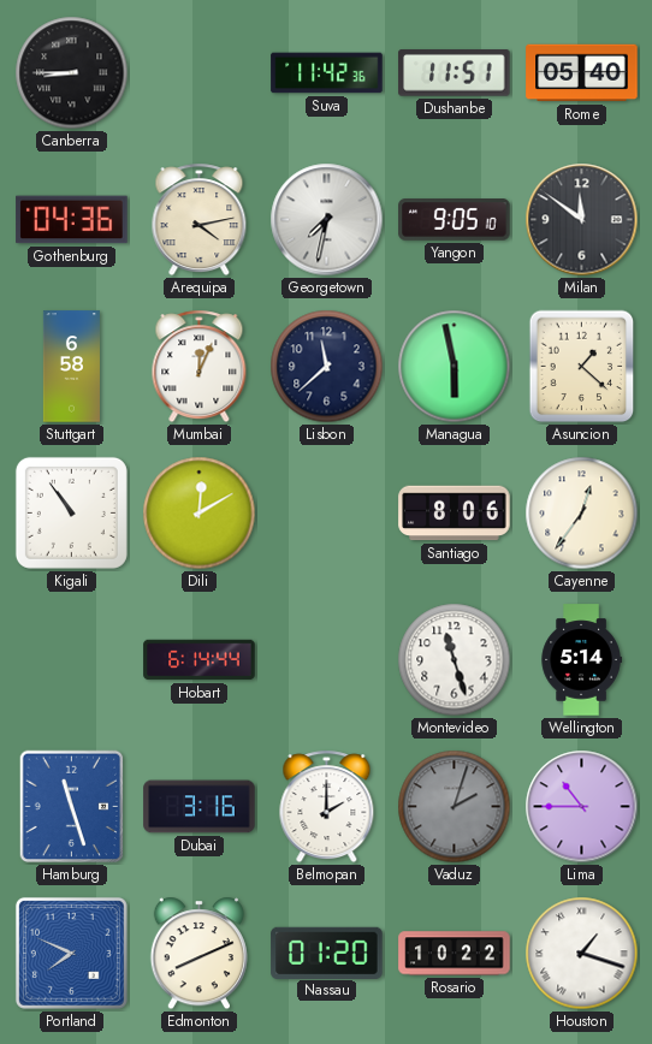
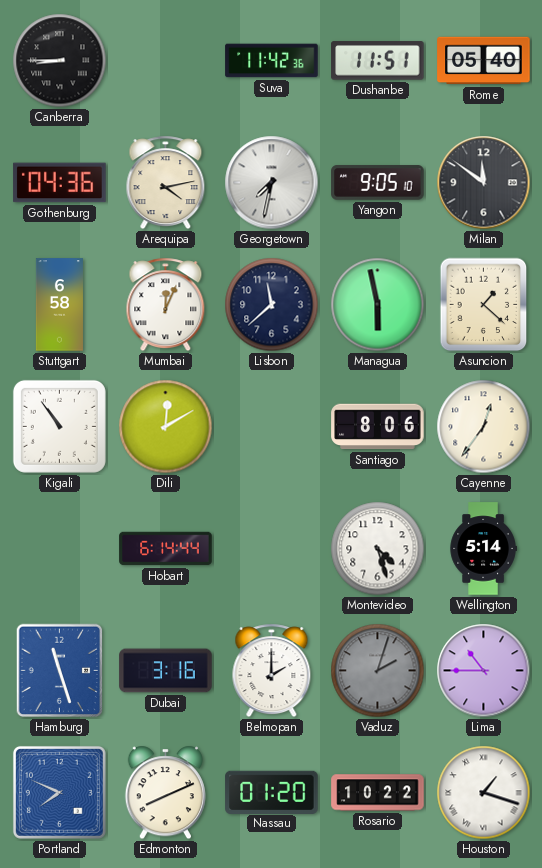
Montevideo: 11:27 -> 4:27 (378, 549)
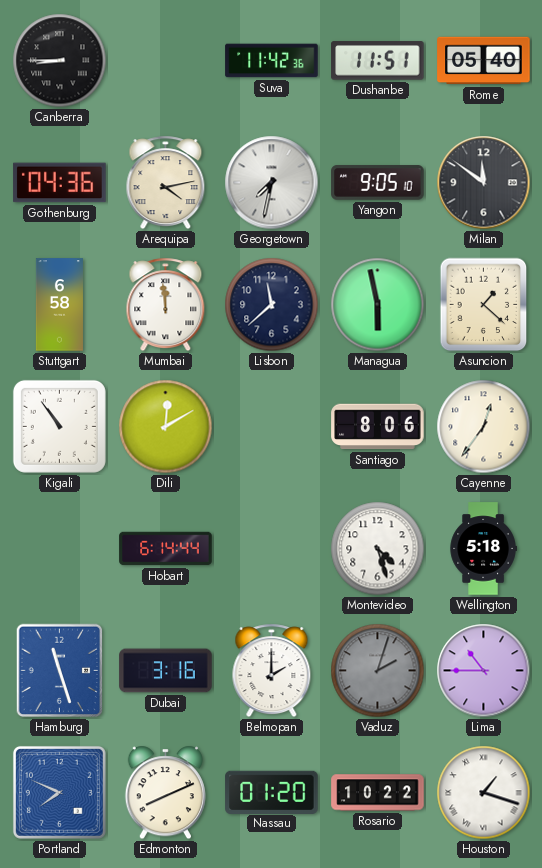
Mumbai: 12:04 -> 11:59 (166, 305)
Wellington: 5:14 -> 5:18 (483, 549)
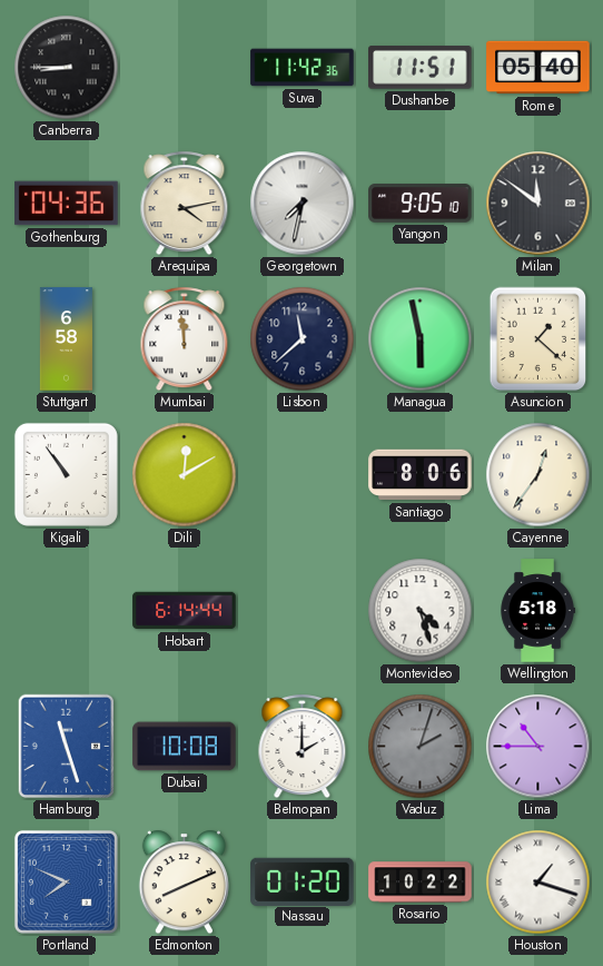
Dubai: 3:16 -> 10:08 (185, 747)
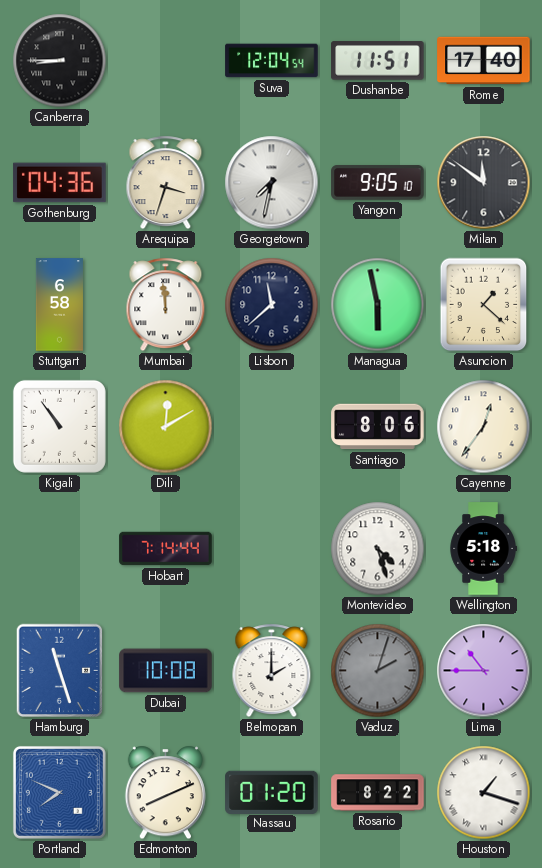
Suva: 11:42 -> 12:04 (272, 61)
Rome: 05:40 -> 17:40 (484, 61)
Arequipa: 4:13 -> 3:33 (166, 183)
Hobart: 6:14 -> 7:14 (166, 549)
Rosario: 10:22 -> 8:22 (378, 793)
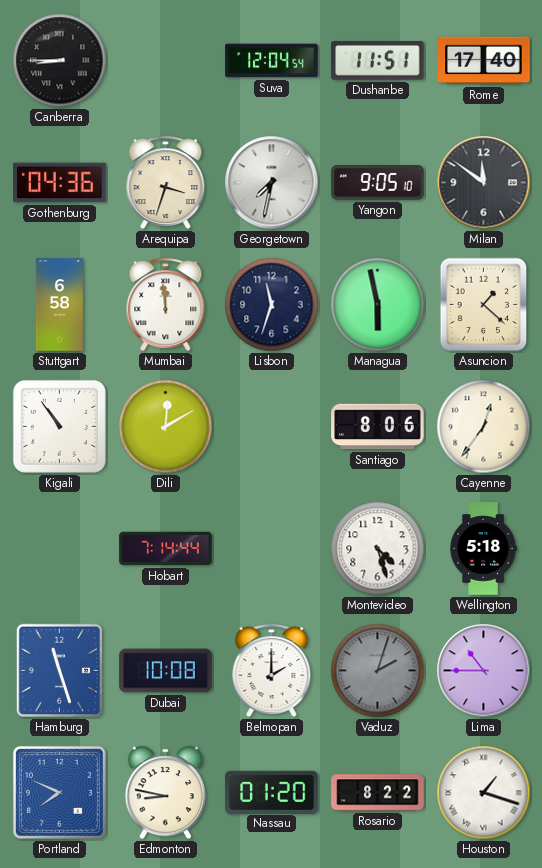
Lisbon: 11:38 -> 11:33 (272, 305)
Edmonton: 8:11 -> 8:47 (165, 793)
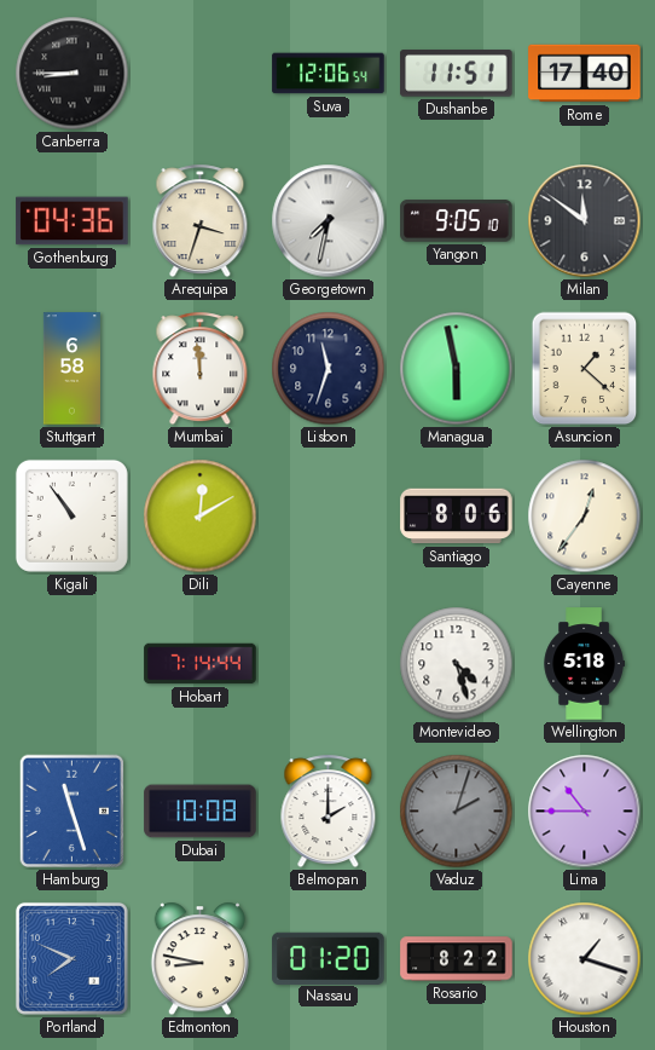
Suva: 12:04 -> 12:06 (329, 74)
